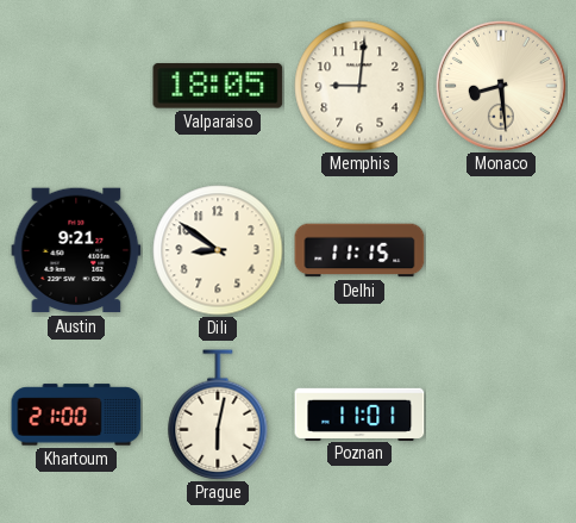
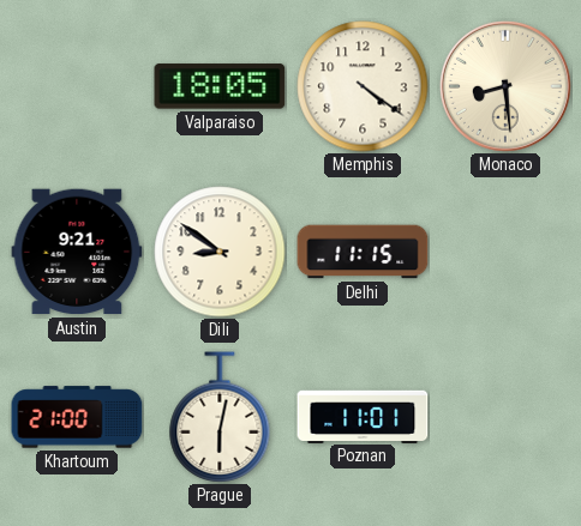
Memphis: 9:01 -> 4:21 (363, 86)
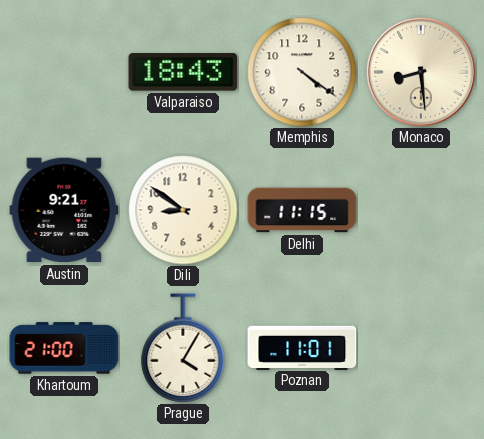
Valparaiso: 18:05 -> 18:43 (183, 72)
Prague: 6:02 -> 4:05 (183, 348)
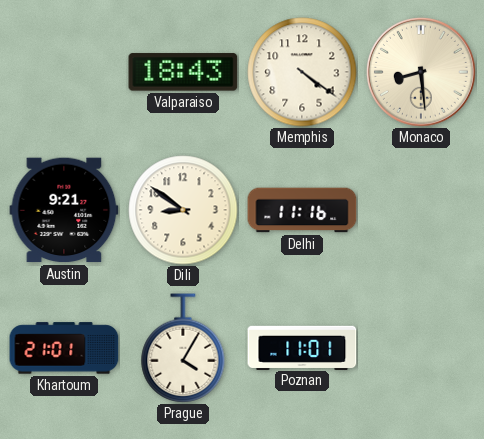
Delhi: 11:15 -> 11:16 (302, 210)
Khartoum: 21:00 -> 21:01 (64, 348)
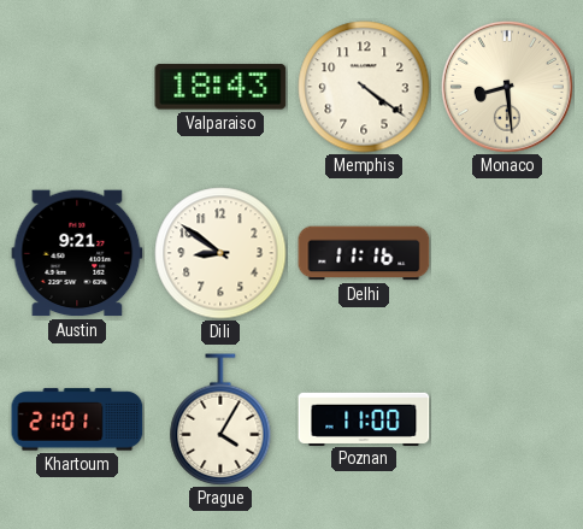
Poznan: 11:01 -> 11:00 (364, 418)
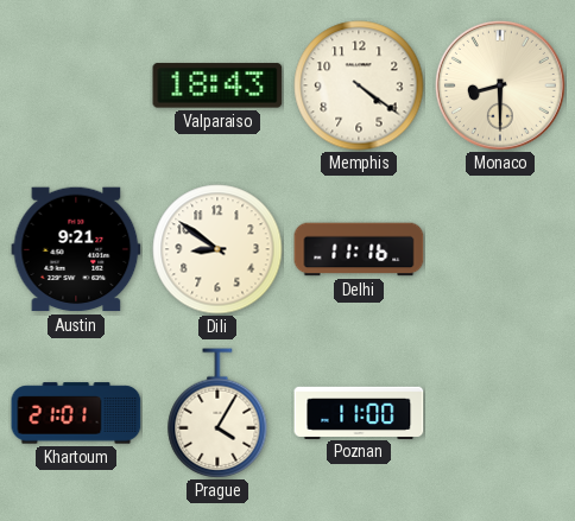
Monaco: 8:29 -> 8:30 (500, 85)
